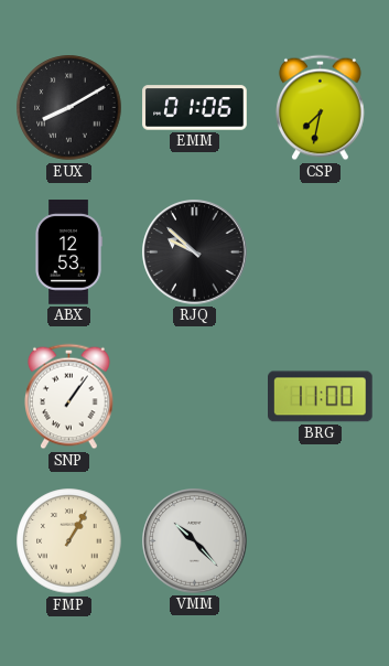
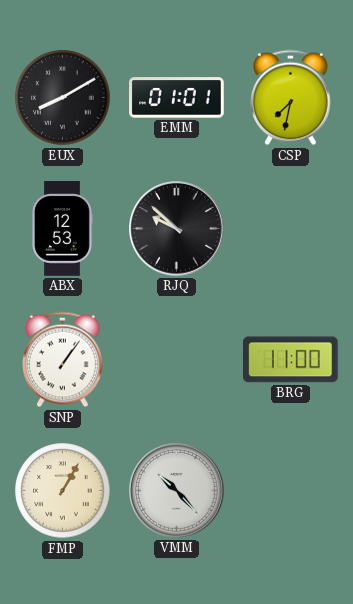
EMM: 01:06 -> 01:01 (177, 98)
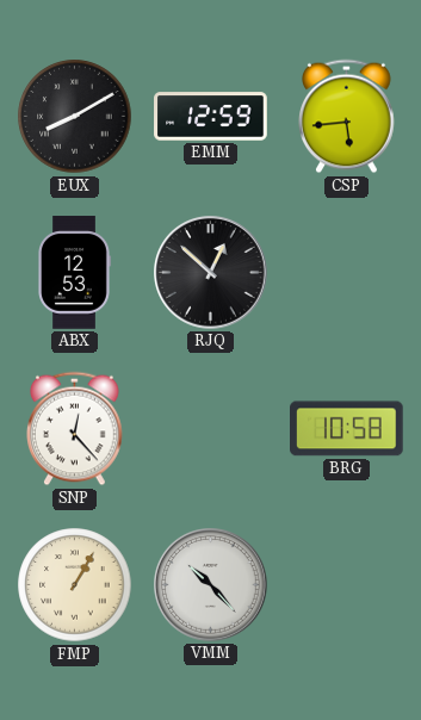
EMM: 01:01 -> 12:59 (211, 117)
CSP: 7:32 -> 5:44 (347, 117)
RJQ: 9:52 -> 12:52 (211, 273)
SNP: 1:06 -> 12:23 (75, 429)
BRG: 11:00 -> 10:58 (347, 429)
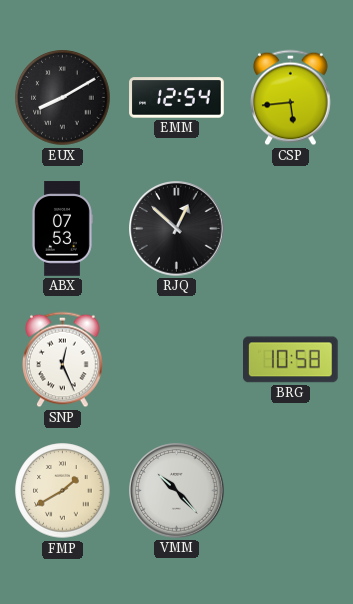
EMM: 12:59 -> 12:54 (177, 98)
ABX: 12:53 -> 07:53 (62, 229)
SNP: 12:23 -> 12:26 (63, 360)
FMP: 1:05 -> 1:40 (63, 491)
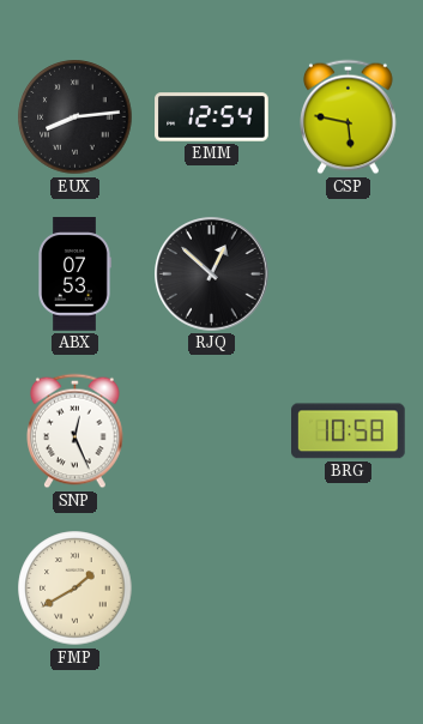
EUX: 8:10 -> 8:14 (75, 117)
CSP: 5:44 -> 5:47 (349, 117)
VMM: 10:23 -> none (177, 491)
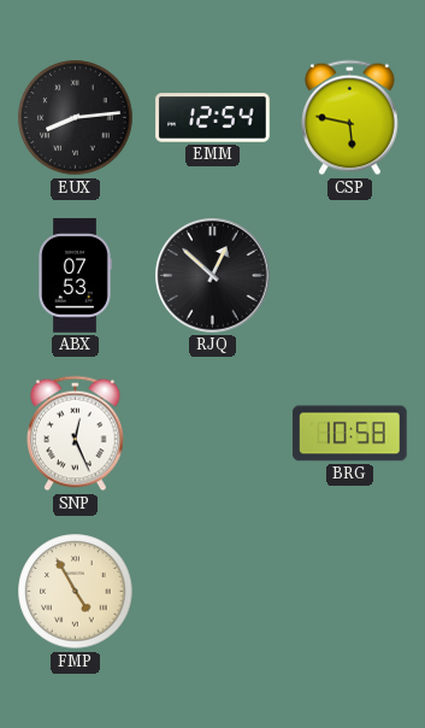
FMP: 1:40 -> 4:55 (76, 592)
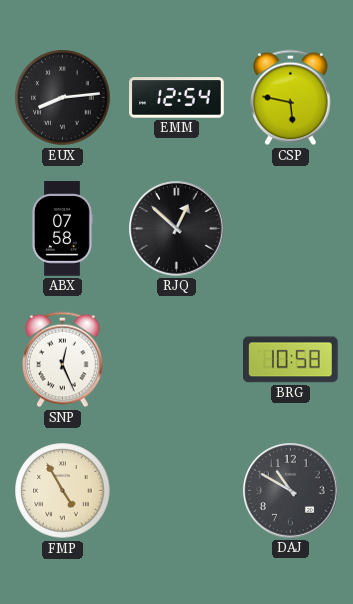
ABX: 07:53 -> 07:58 (62, 229)
DAJ: none -> 10:50 (291, 491)
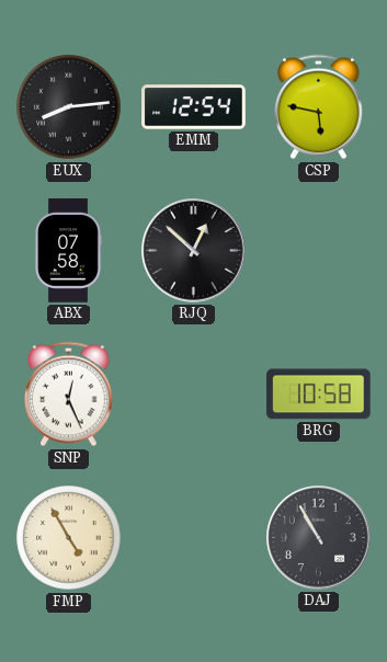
DAJ: 10:50 -> 10:55 (319, 538)
